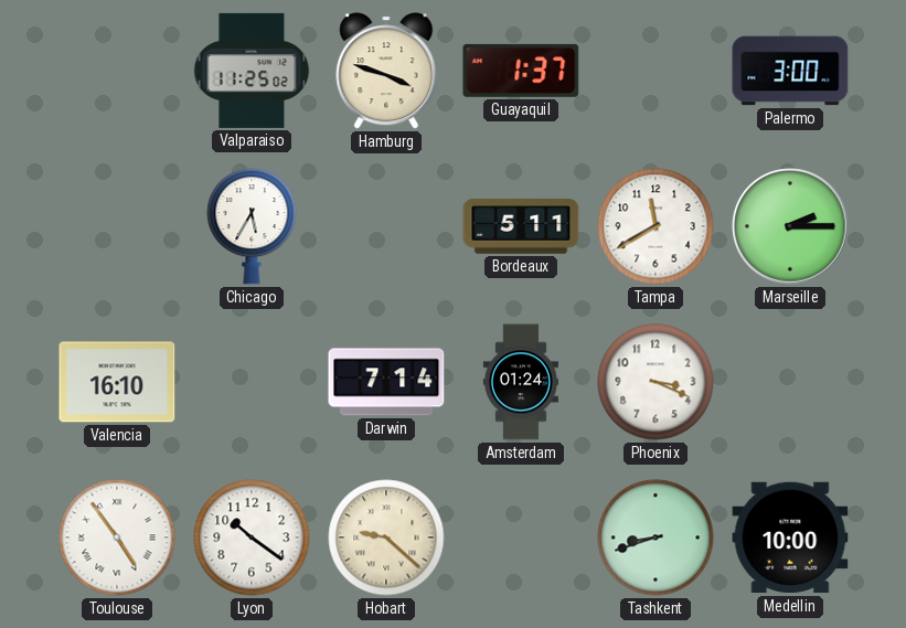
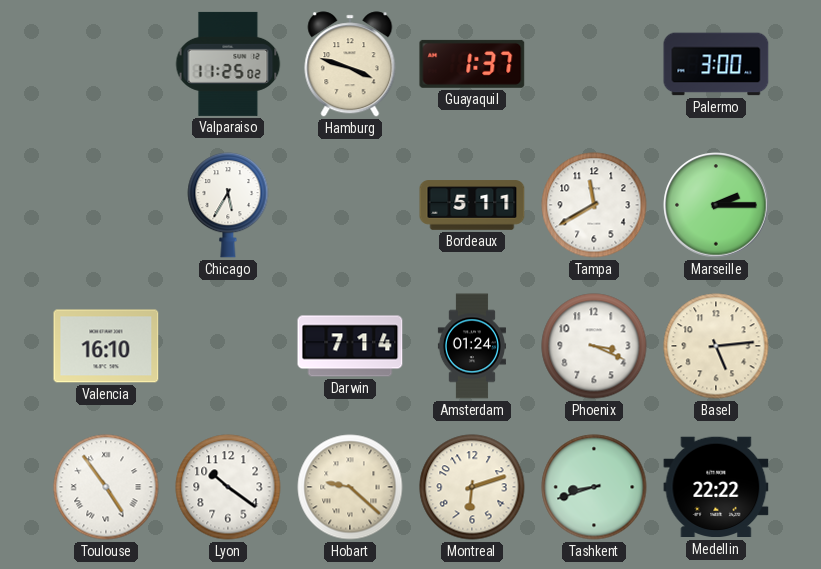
Basel: none -> 5:14 (716, 346)
Montreal: none -> 6:12 (472, 487)
Medellin: 10:00 -> 22:22 (716, 487)
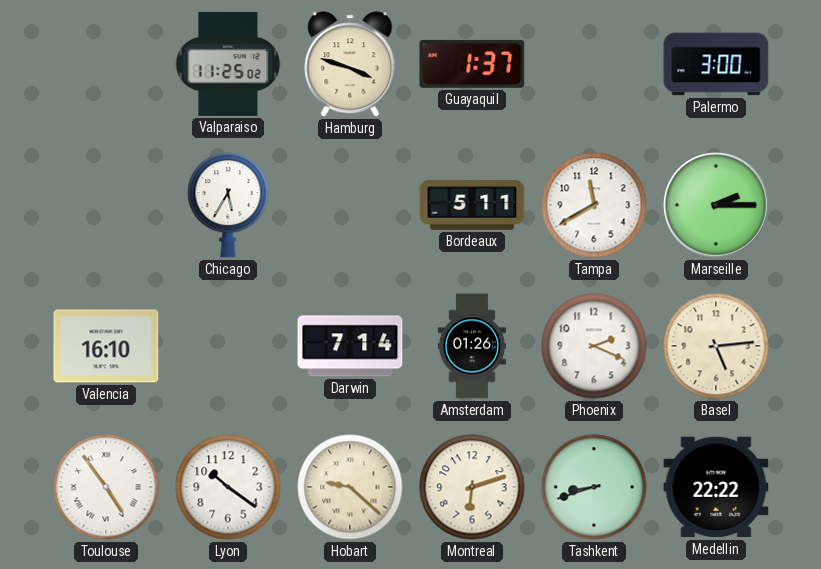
Amsterdam: 01:24 -> 01:26 (472, 346)
Phoenix: 3:19 -> 2:19 (594, 346)
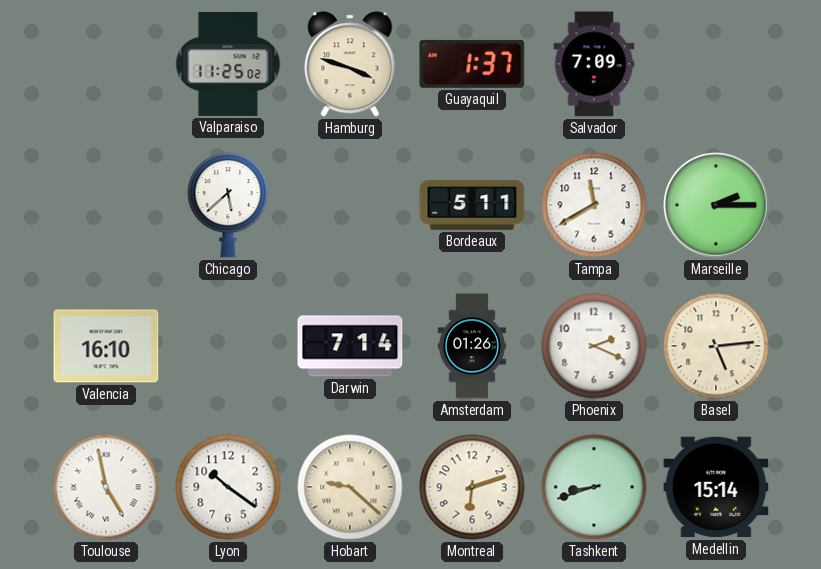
Salvador: none -> 7:09 (594, 64)
Palermo: 3:00 -> none (716, 64)
Chicago: 5:35 -> 5:38 (228, 206)
Toulouse: 4:54 -> 4:58 (106, 487)
Medellin: 22:22 -> 15:14 (716, 487)
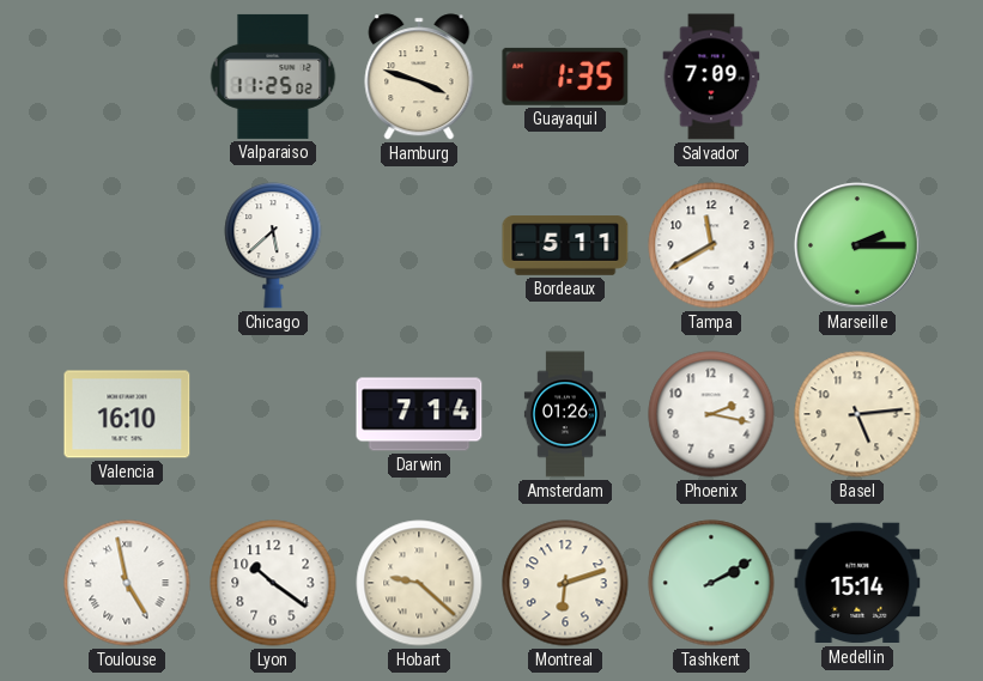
Guayaquil: 1:37 -> 1:35 (565, 77)
Phoenix: 2:19 -> 2:17 (711, 414)
Tashkent: 8:42 -> 2:10 (711, 583)
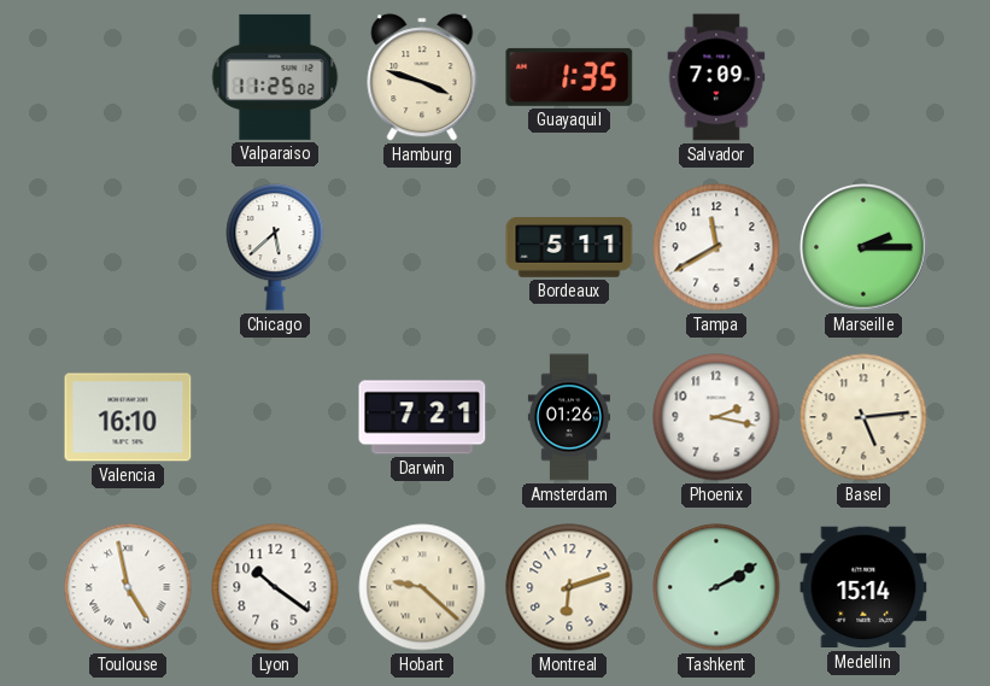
Darwin: 7:14 -> 7:21 (422, 417)
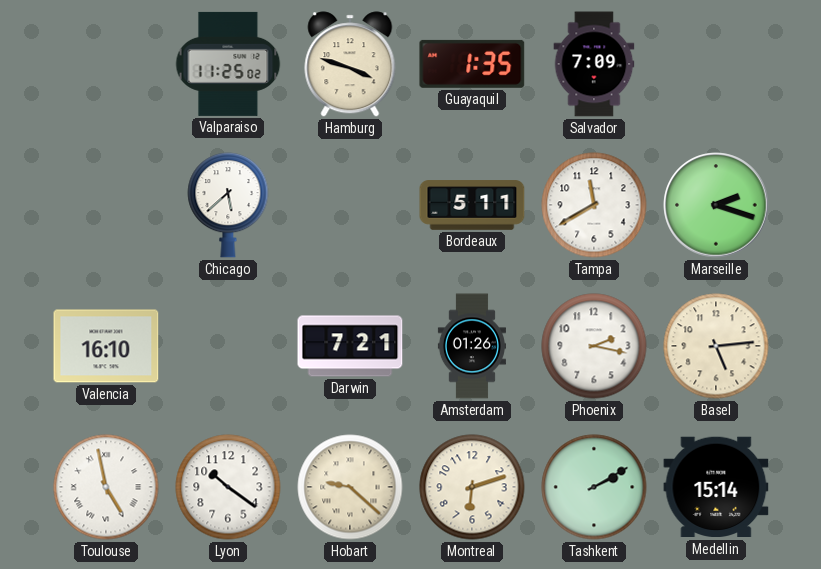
Marseille: 2:15 -> 2:18 (716, 205)
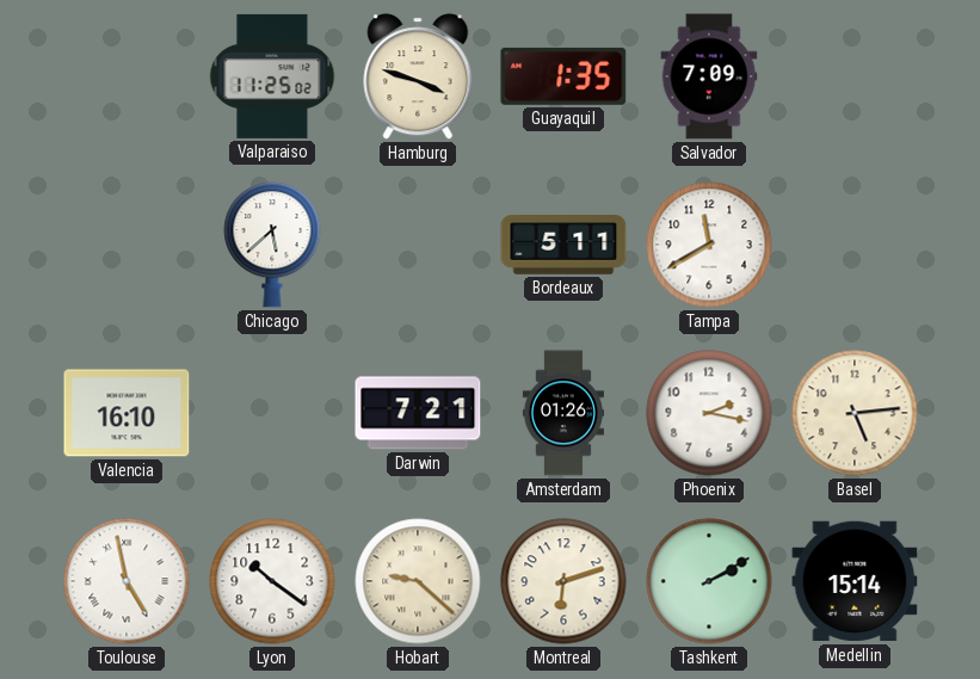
Marseille: 2:18 -> none (716, 205)
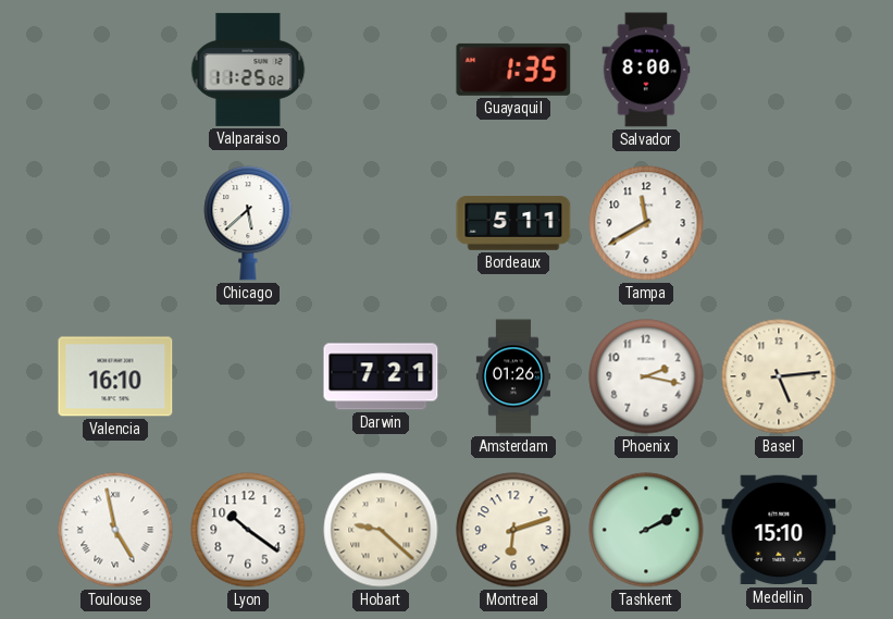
Hamburg: 3:48 -> none (418, 76)
Salvador: 7:09 -> 8:00 (646, 70)
Medellin: 15:14 -> 15:10 (779, 530)
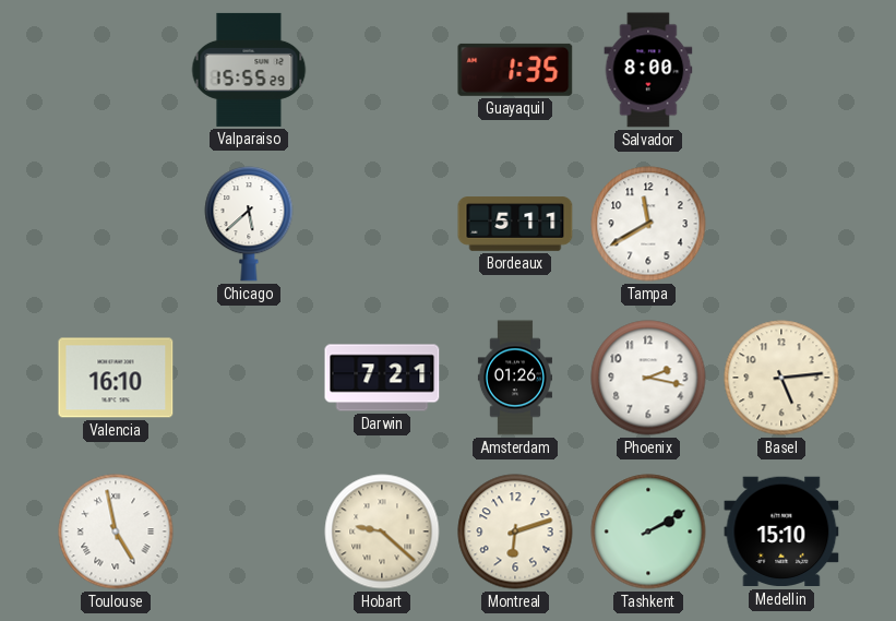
Valparaiso: 11:25 -> 15:55 (249, 70)
Lyon: 10:21 -> none (248, 530)
